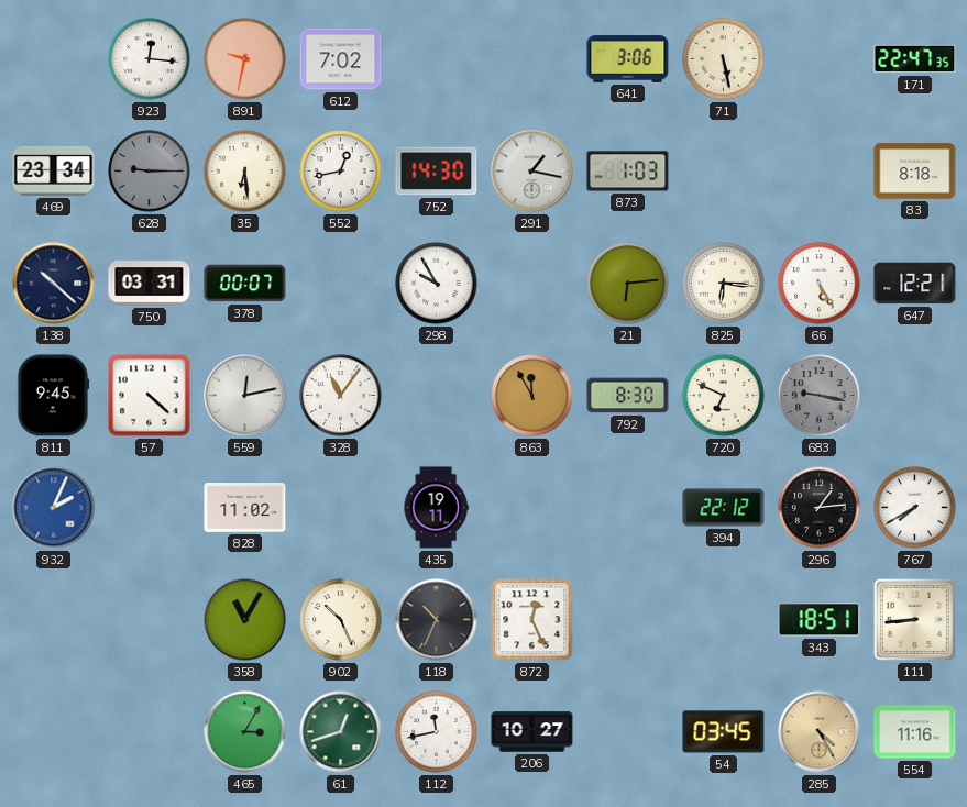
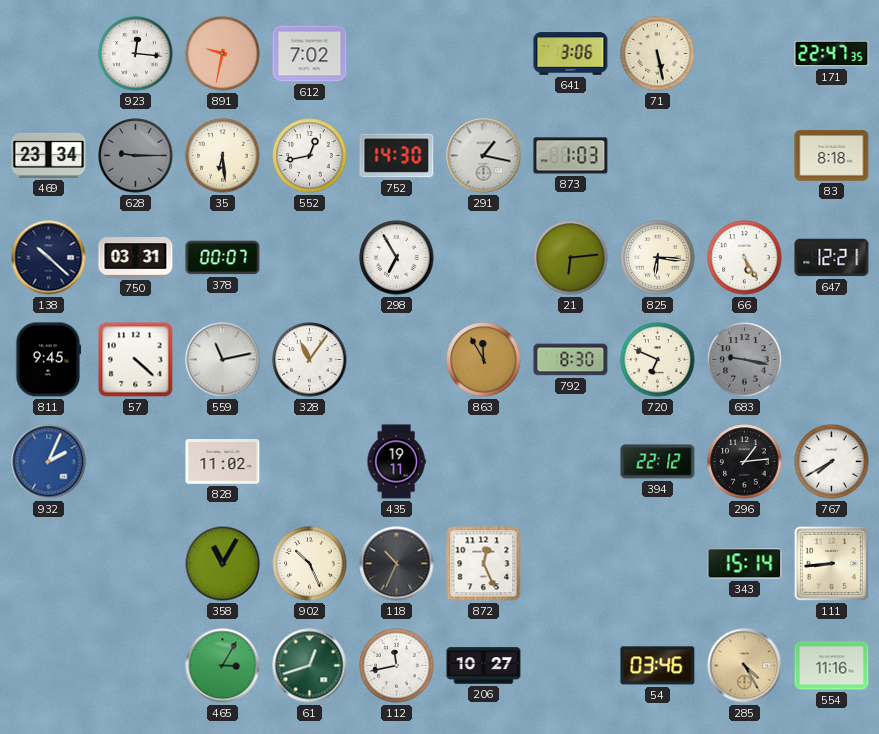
298: 9:55 -> 6:55 (397, 258)
559: 12:13 -> 11:13 (223, 360)
343: 18:51 -> 15:14 (745, 564)
54: 03:45 -> 03:46 (658, 666)
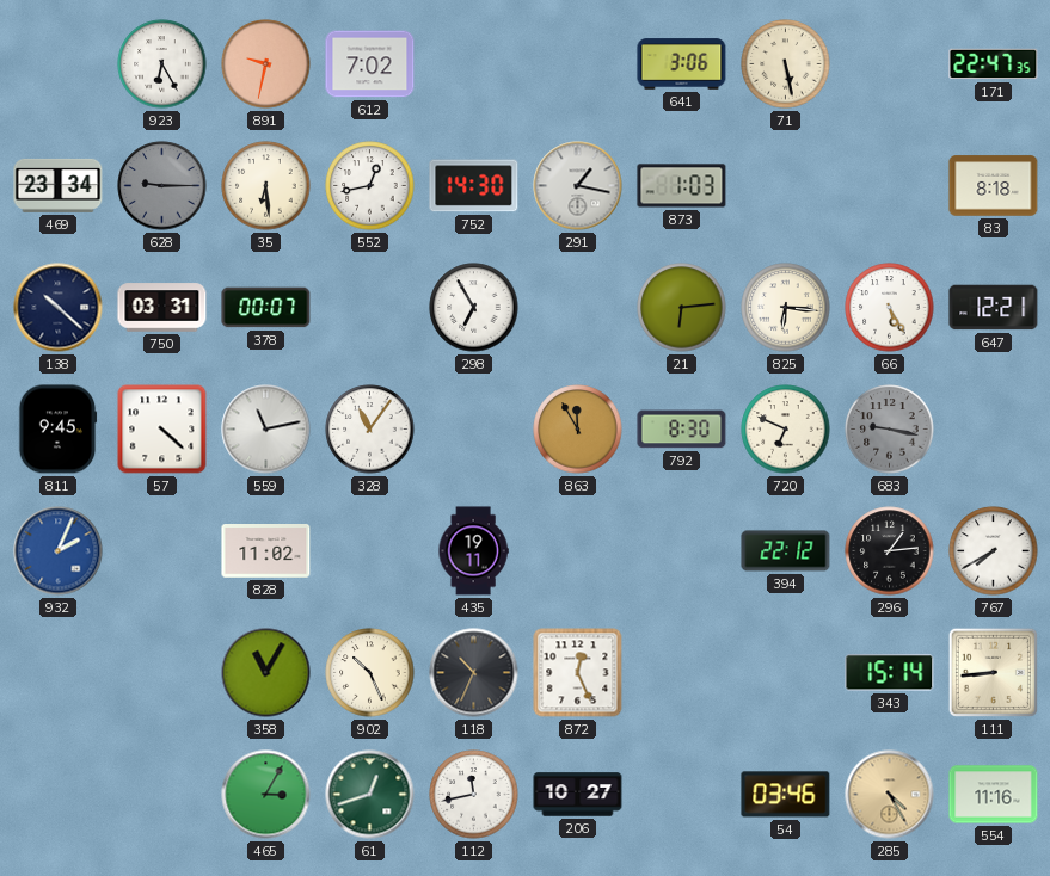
923: 12:16 -> 6:25 (162, 64)
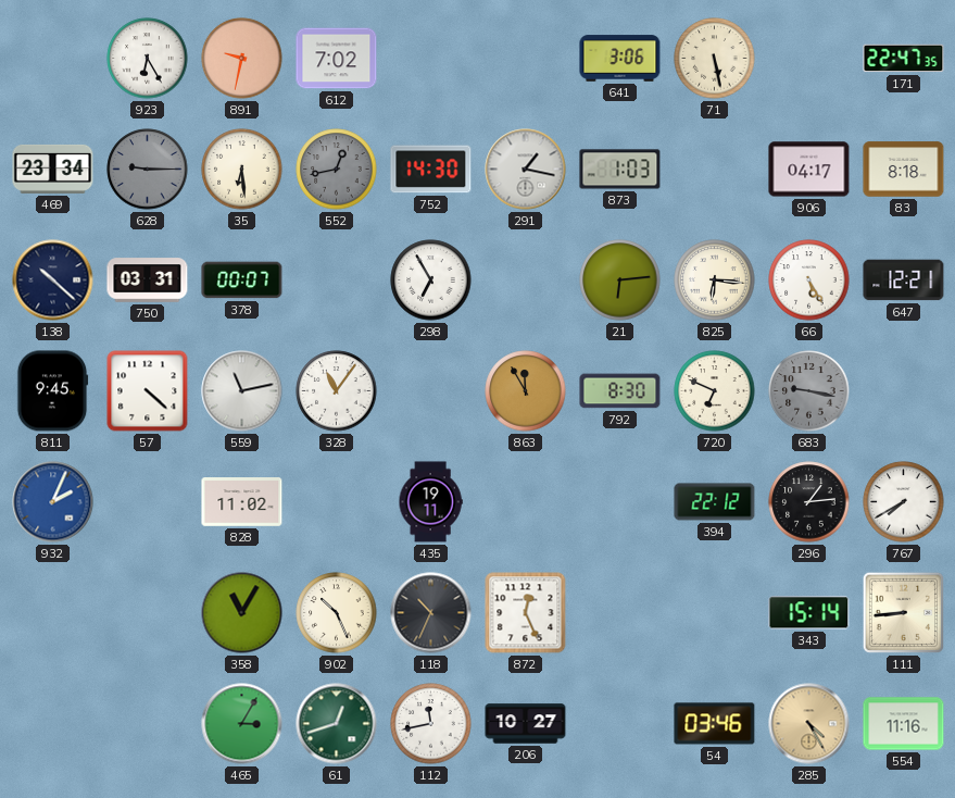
552 dial: white -> grey (337, 170)
906: none -> 04:17 (809, 170)
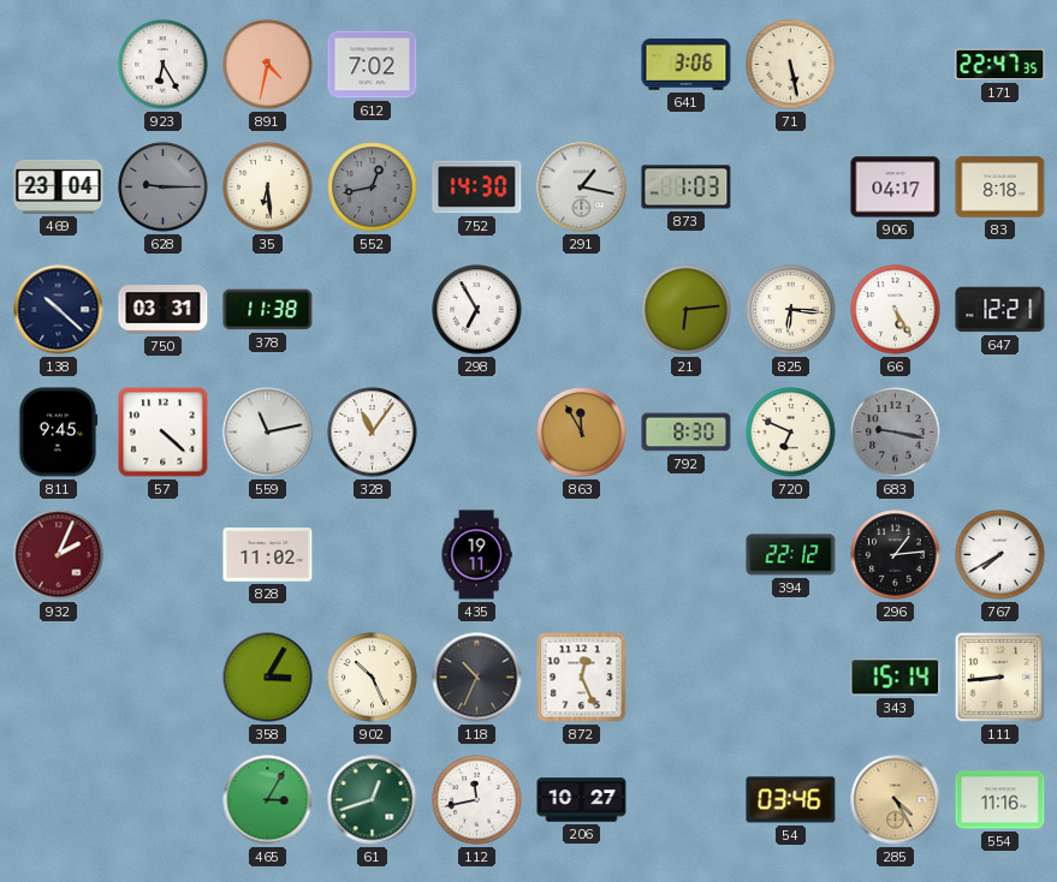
891: 9:32 -> 4:32 (268, 65)
469: 23:34 -> 23:04 (59, 186)
378: 00:07 -> 11:38 (268, 310)
932 dial: blue -> burgundy (59, 555)
358: 11:05 -> 3:05 (268, 678)
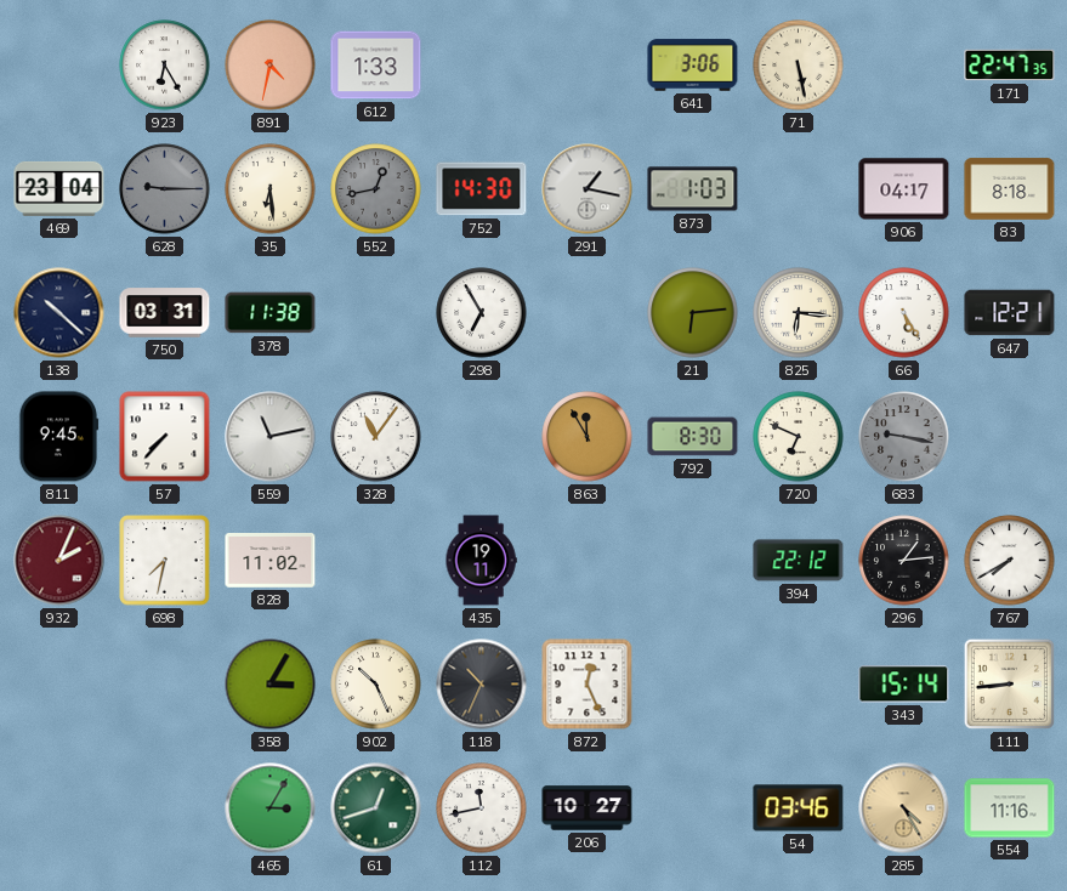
612: 7:02 -> 1:33 (376, 66)
57: 4:22 -> 7:37 (165, 437)
698: none -> 7:32 (165, 561)
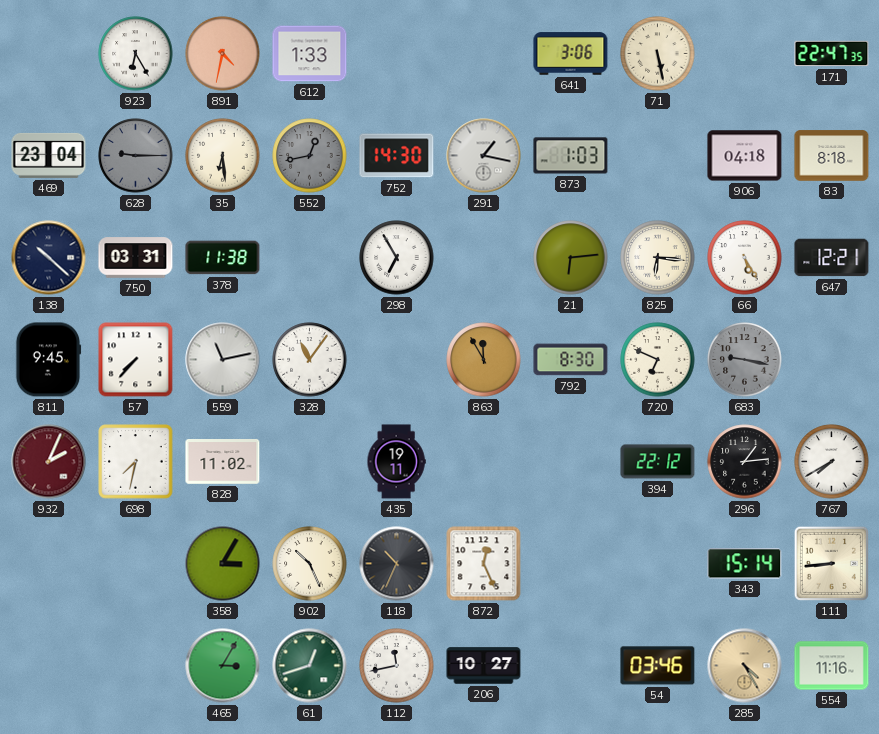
906: 04:17 -> 04:18 (745, 156)
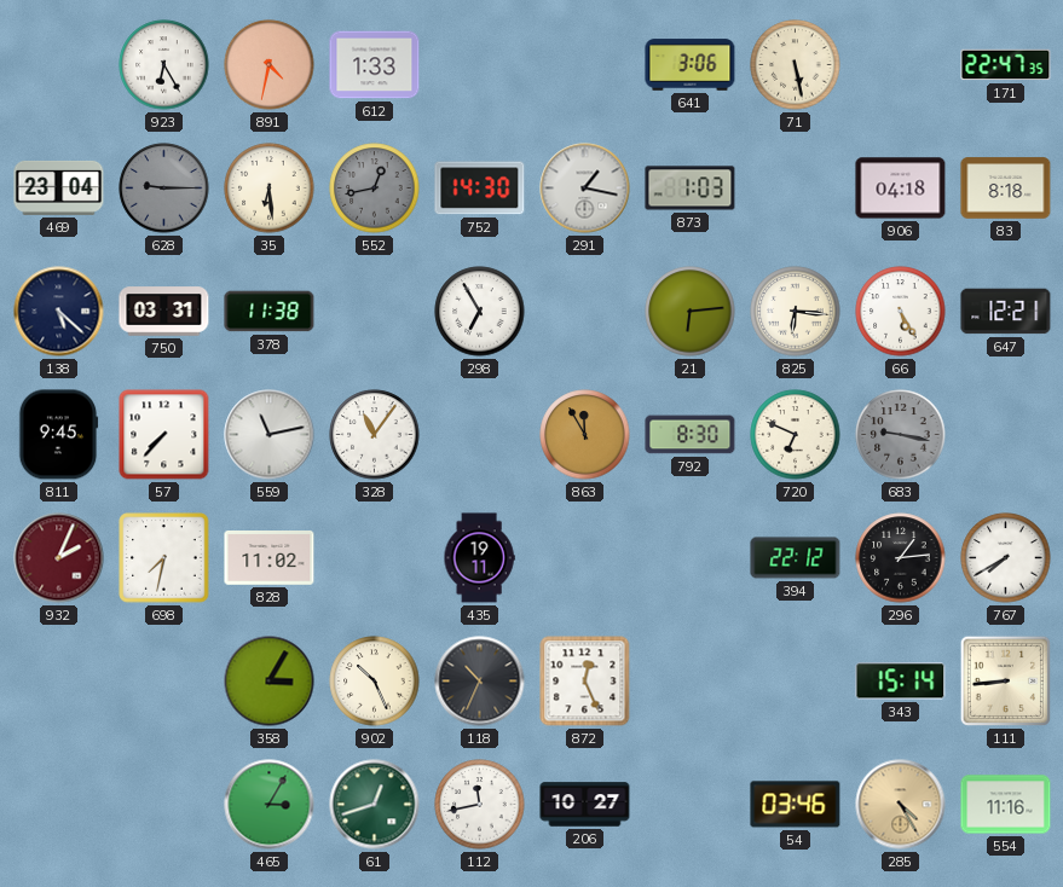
138: 10:22 -> 5:22 (59, 312)
